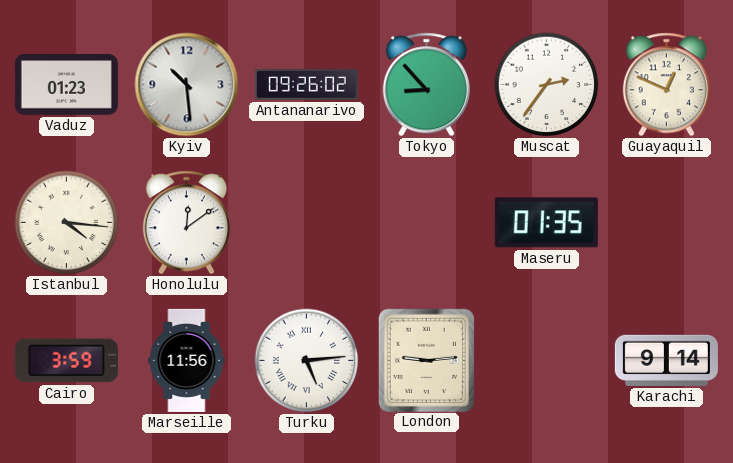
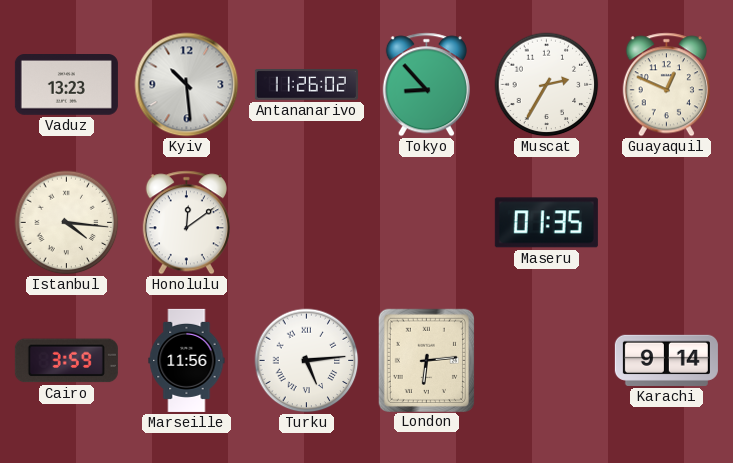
Vaduz: 01:23 -> 13:23 (66, 85)
Antananarivo: 09:26 -> 11:26 (306, 85)
Muscat: 2:36 -> 2:35 (547, 85)
London: 9:14 -> 6:14 (426, 360)
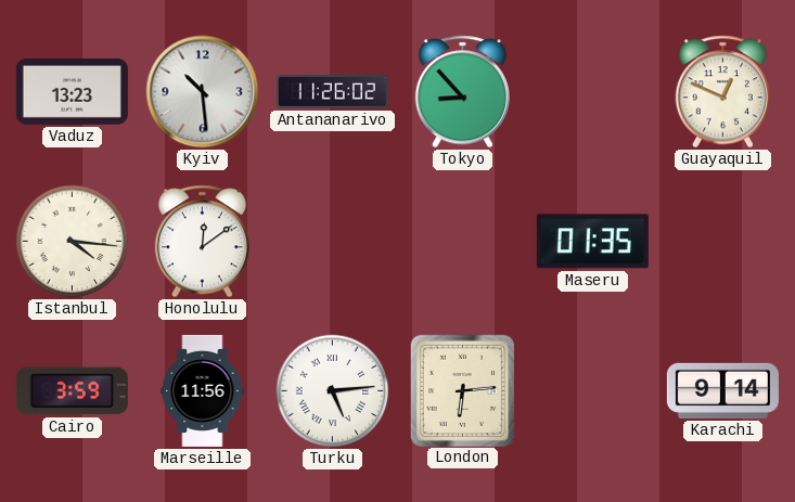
Muscat: 2:35 -> none (547, 85)
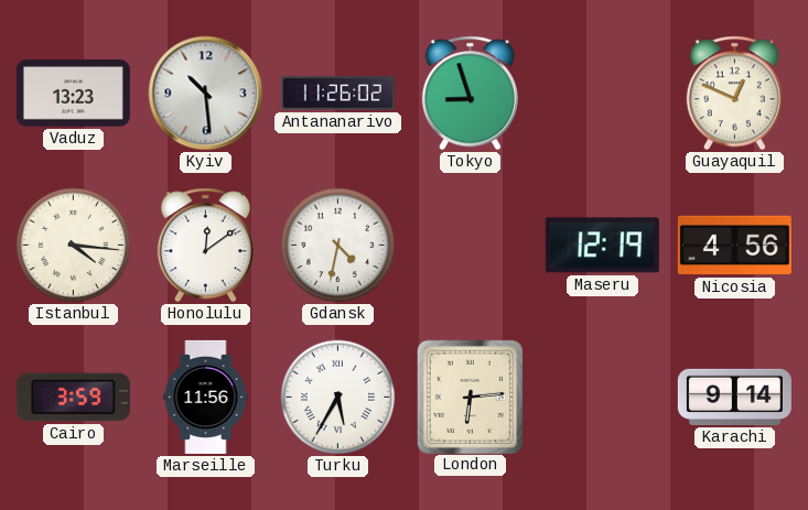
Tokyo: 8:53 -> 8:57 (470, 94)
Gdansk: none -> 4:32 (338, 246)
Maseru: 01:35 -> 12:19 (602, 246)
Nicosia: none -> 4:56 (734, 246)
Turku: 5:14 -> 5:35 (338, 398)
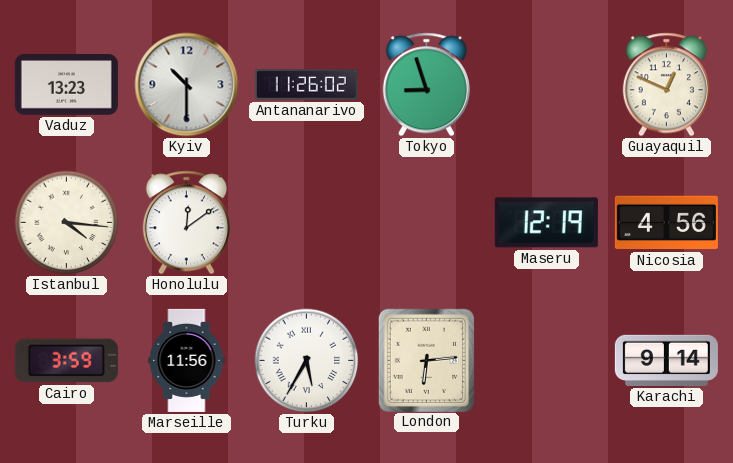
Kyiv: 10:29 -> 10:30 (187, 85)
Gdansk: 4:32 -> none (338, 246)
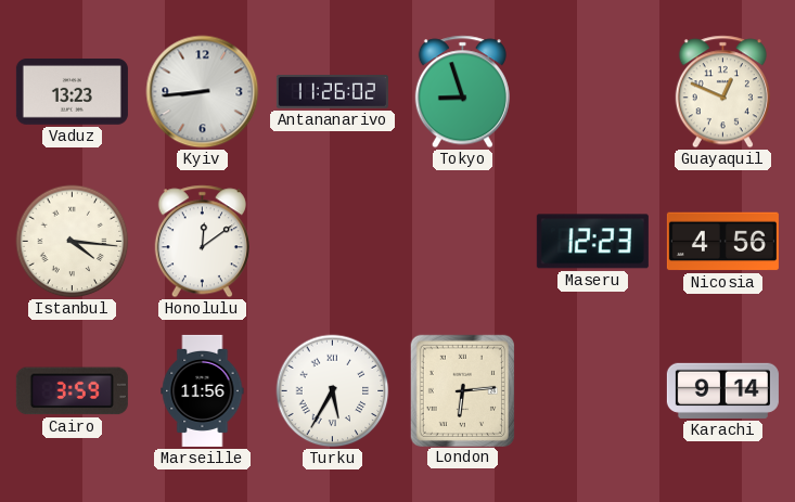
Kyiv: 10:30 -> 8:44 (203, 92)
Maseru: 12:19 -> 12:23 (592, 242)
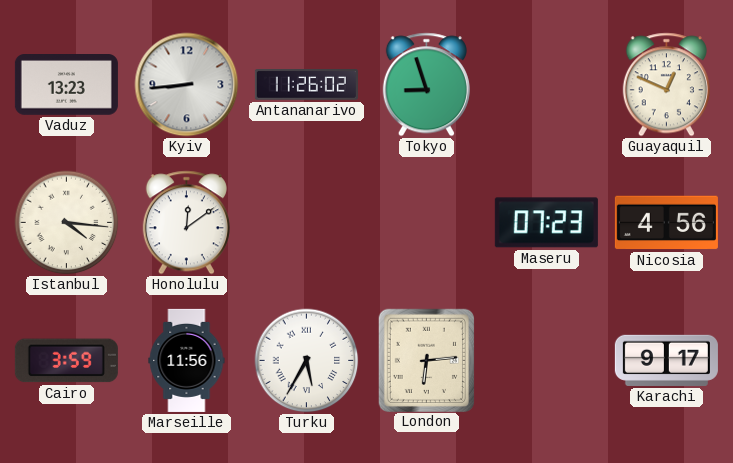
Maseru: 12:23 -> 07:23 (546, 223)
Karachi: 9:14 -> 9:17 (666, 360)
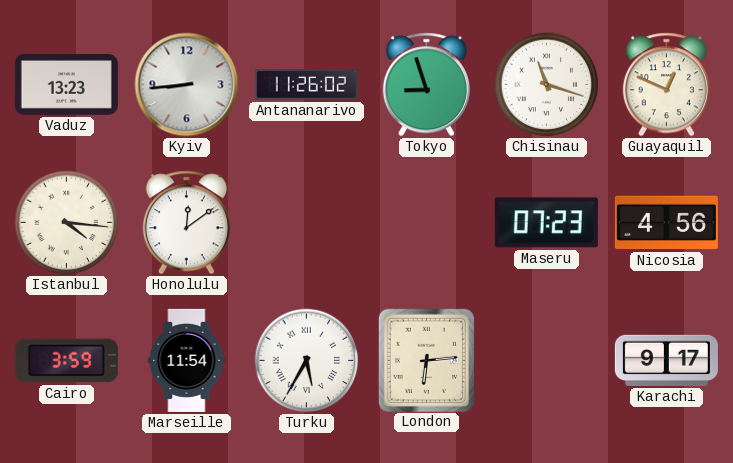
Chisinau: none -> 11:18 (547, 85)
Marseille: 11:56 -> 11:54 (187, 360)
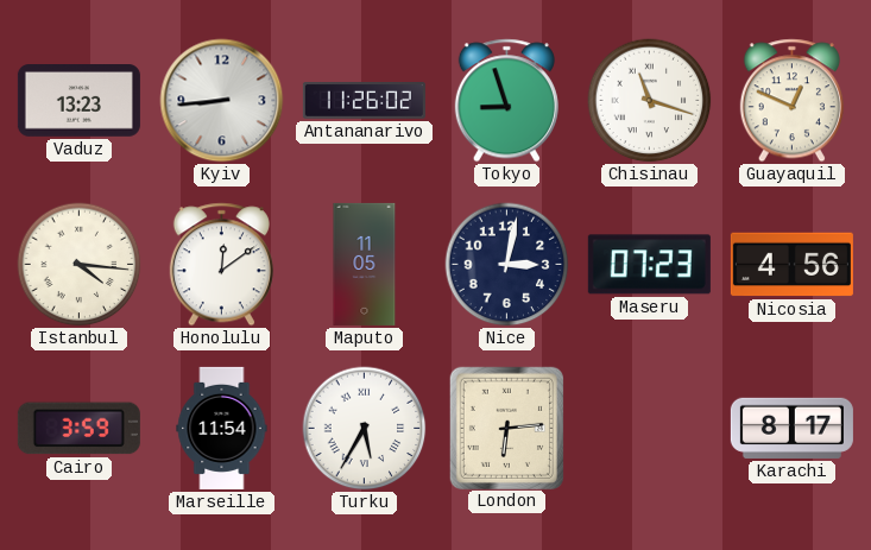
Maputo: none -> 11:05 (365, 264)
Nice: none -> 3:02 (507, 265)
Karachi: 9:17 -> 8:17 (791, 428)
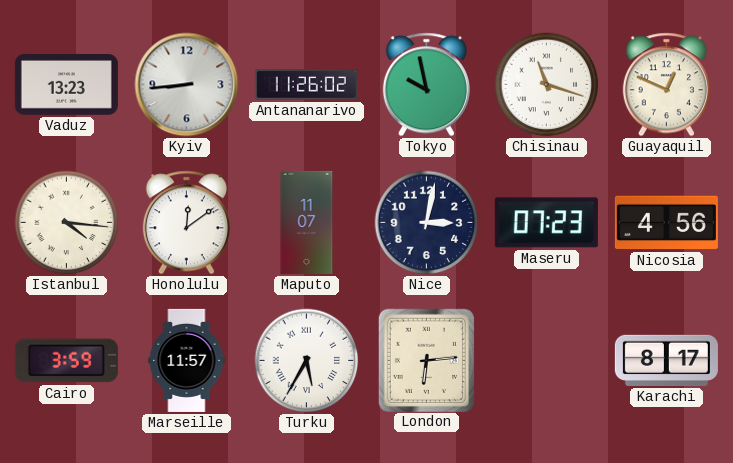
Tokyo: 8:57 -> 9:58 (426, 85)
Maputo: 11:05 -> 11:07 (307, 222)
Marseille: 11:54 -> 11:57 (187, 360)
